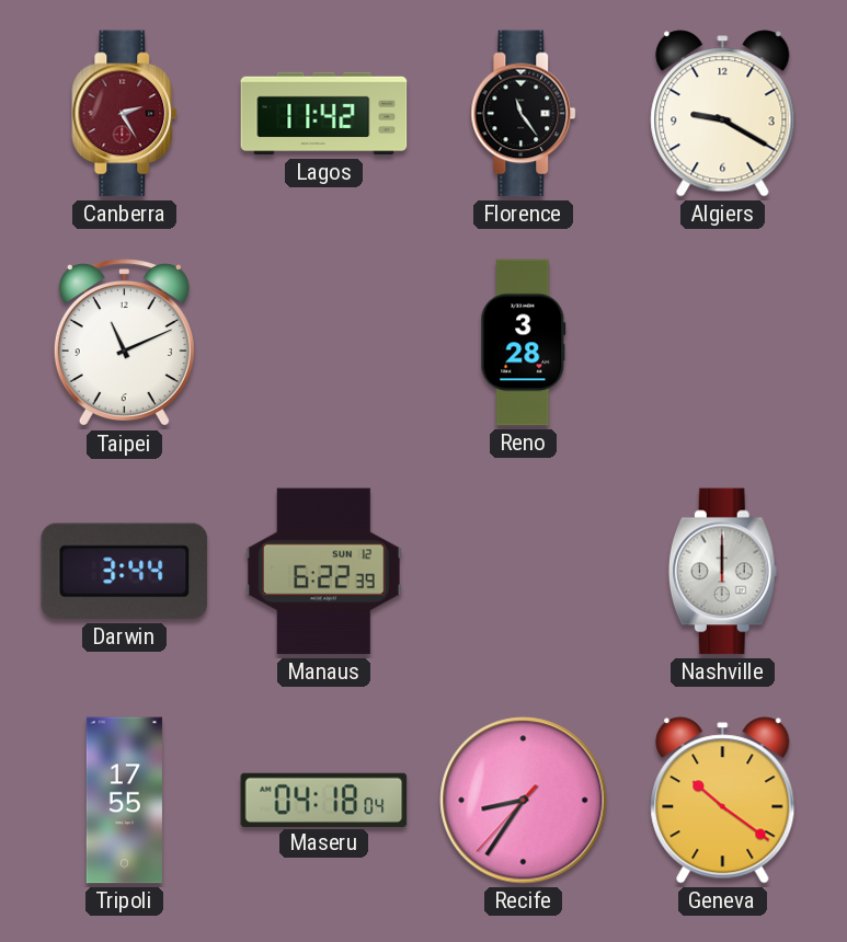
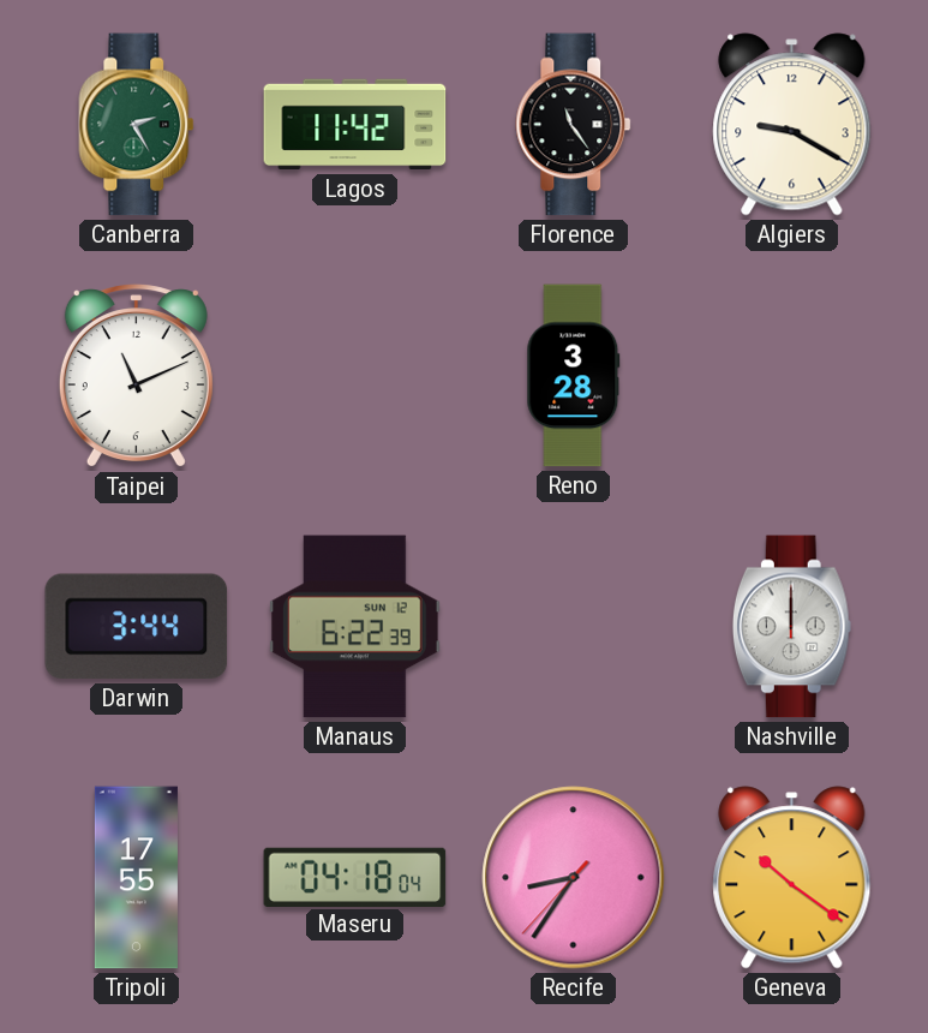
Canberra dial: burgundy -> green (137, 125)
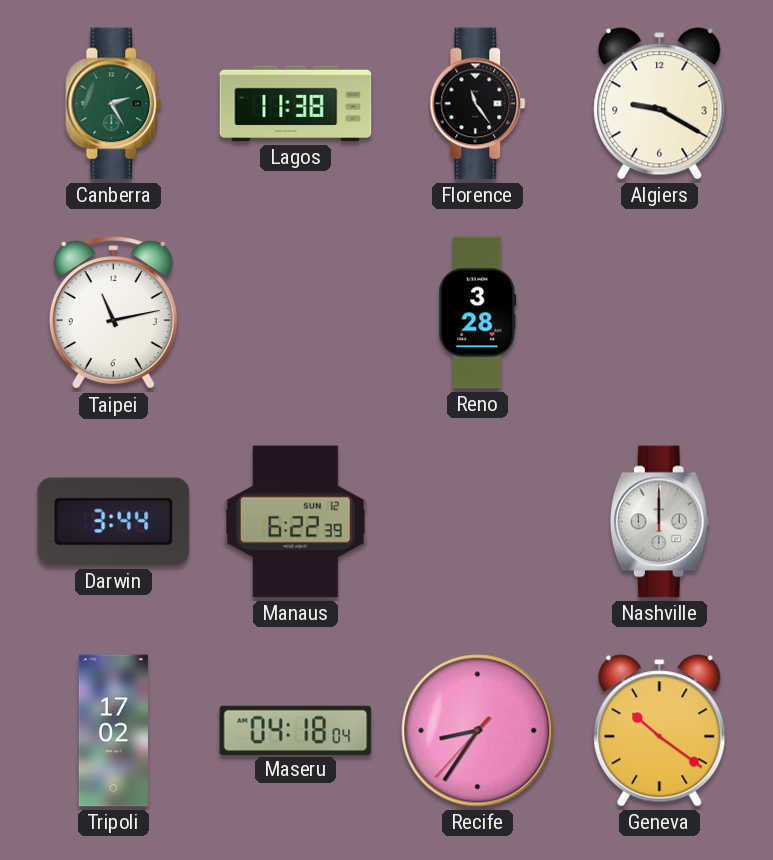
Lagos: 11:42 -> 11:38 (296, 104)
Taipei: 11:11 -> 11:13 (113, 313)
Tripoli: 17:55 -> 17:02 (113, 731)
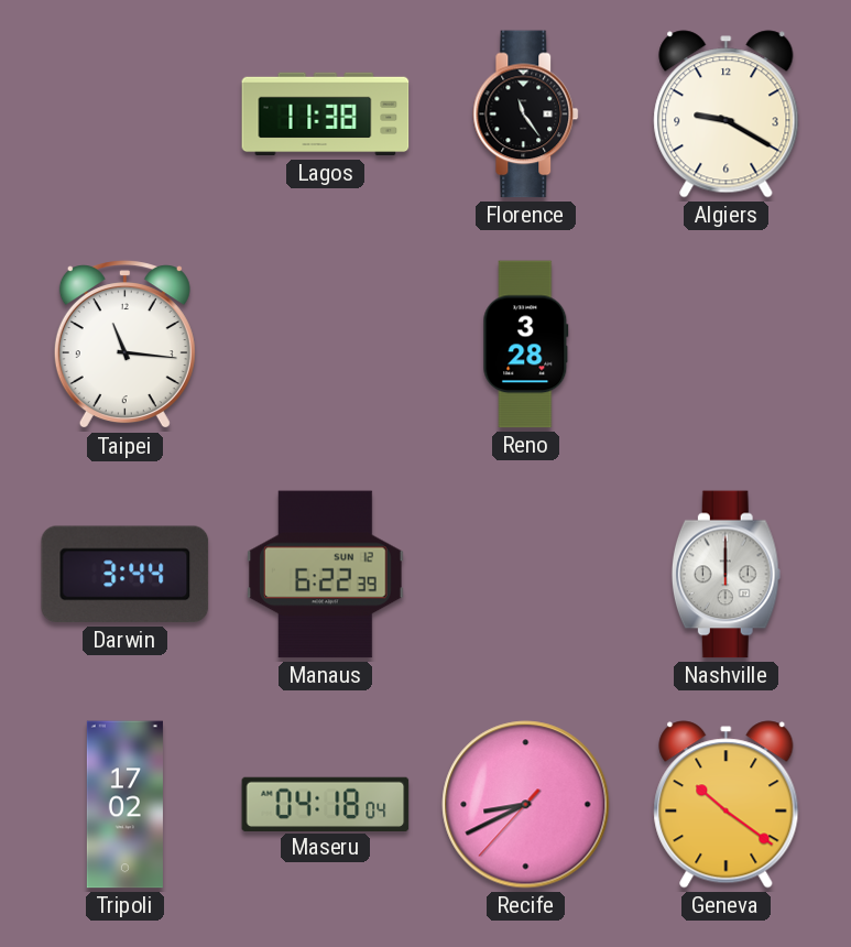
Canberra: 2:25 -> none (114, 104)
Taipei: 11:13 -> 11:16 (124, 345)
Recife: 8:35 -> 8:40 (526, 805)
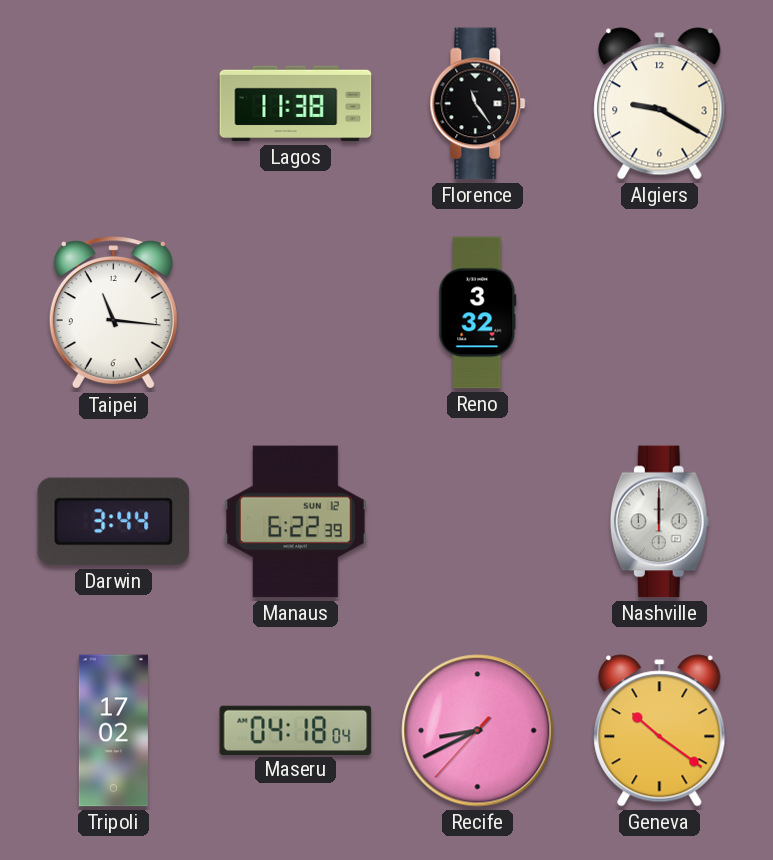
Reno: 3:28 -> 3:32 (478, 313)
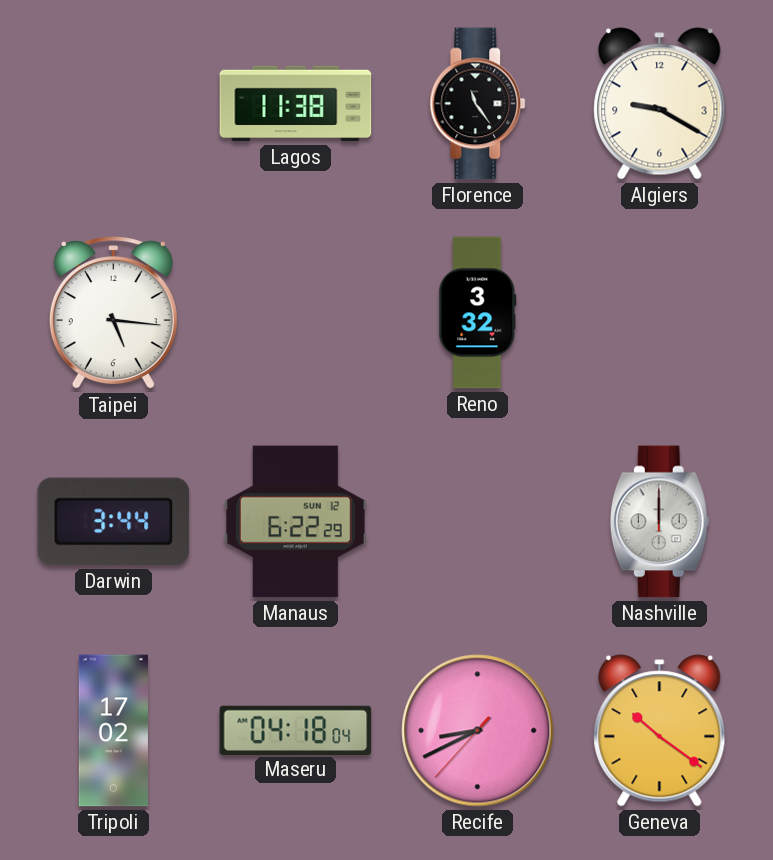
Taipei: 11:16 -> 5:16 (113, 313)
Manaus: 6:22:39 -> 6:22:29 (296, 522)
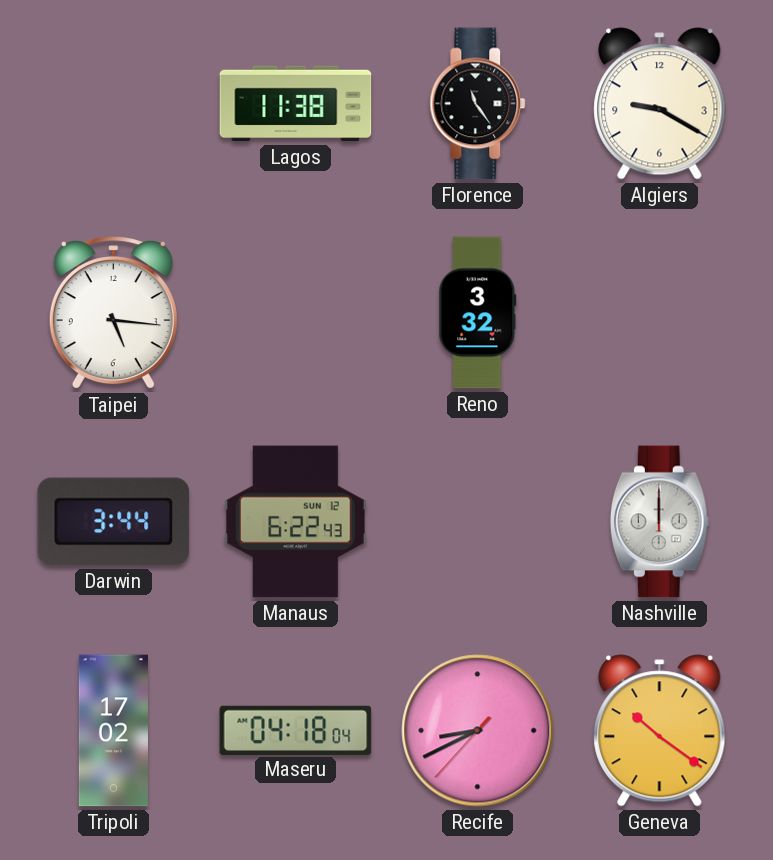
Manaus: 6:22:29 -> 6:22:43 (296, 522)
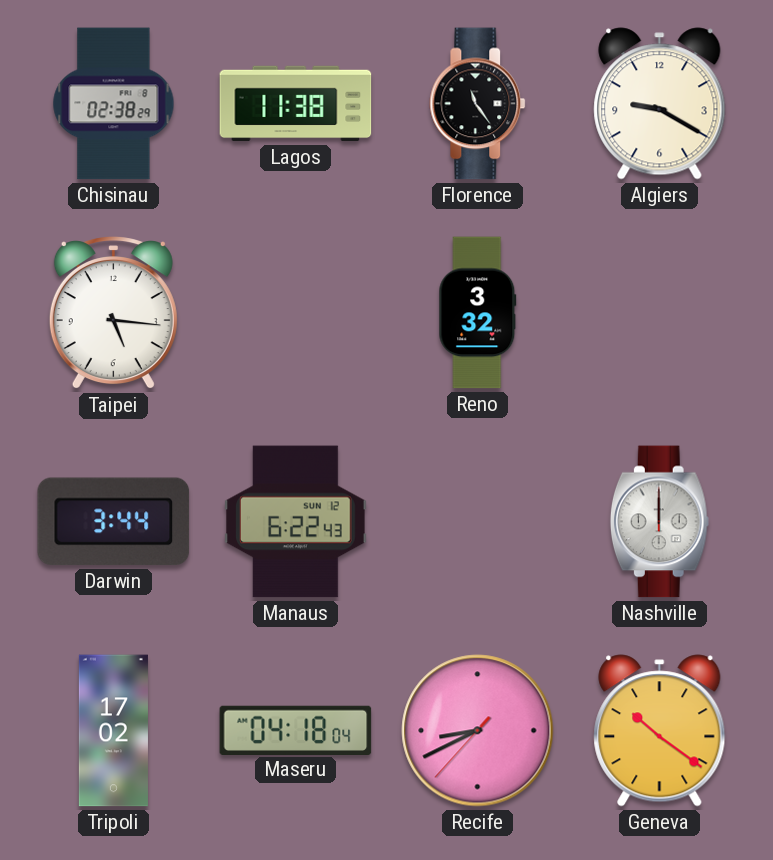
Chisinau: none -> 02:38 (114, 104)
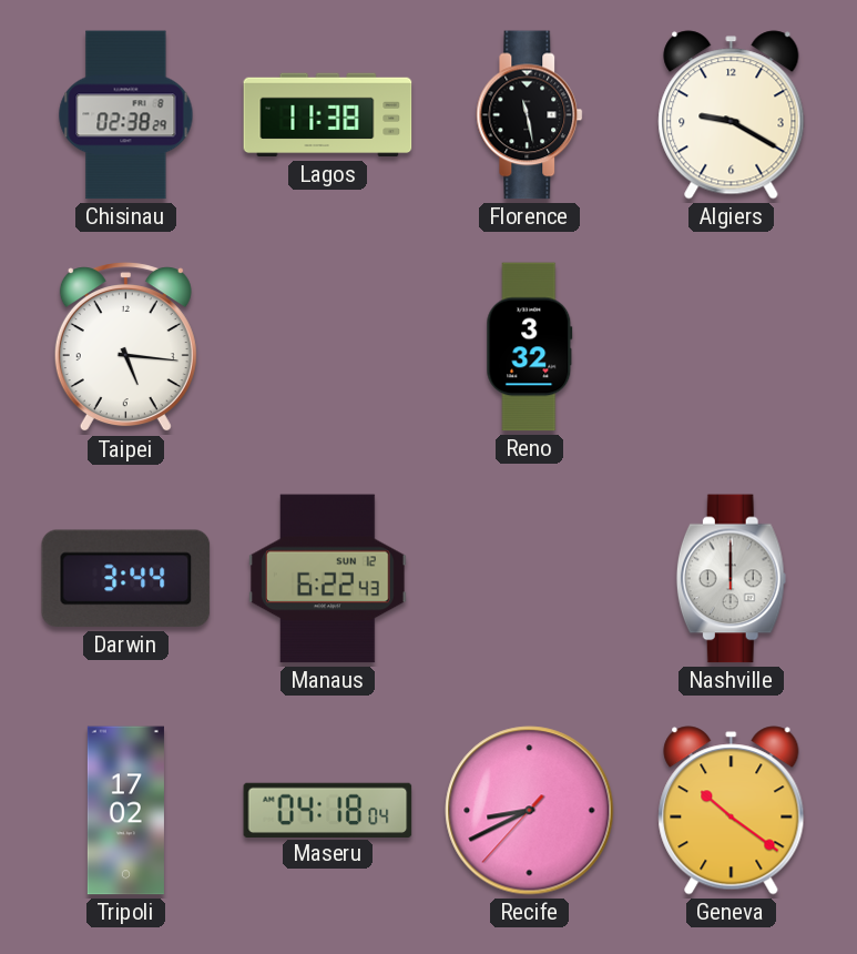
Florence: 11:24 -> 11:28 (530, 115)
